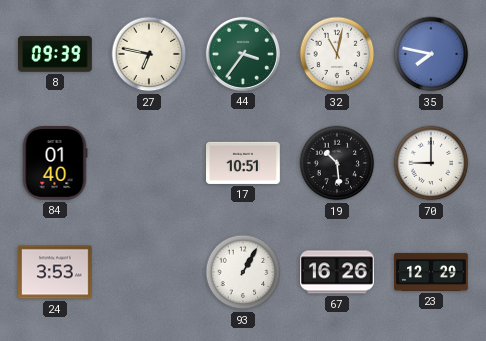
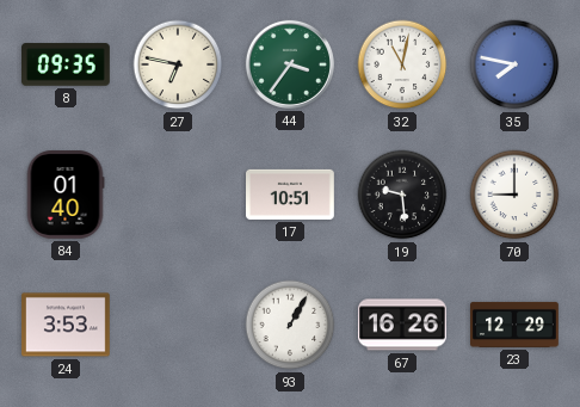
8: 09:39 -> 09:35 (67, 64)
19: 10:29 -> 9:29 (402, 195)
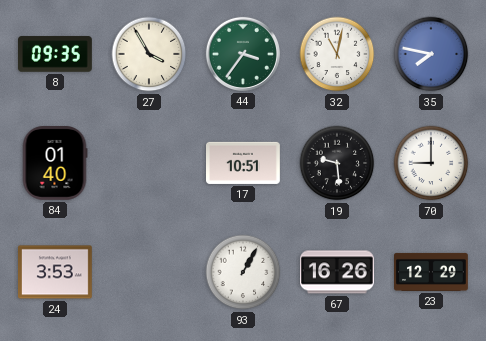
27: 6:47 -> 3:55 (149, 54)
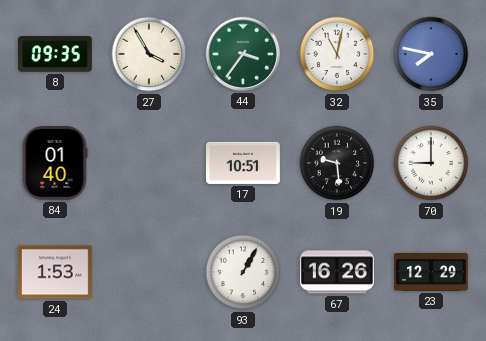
24: 3:53 -> 1:53 (56, 272)
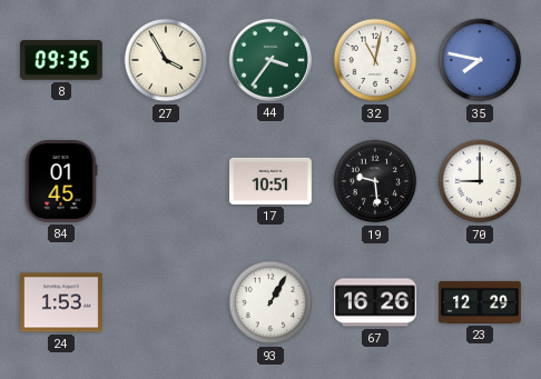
84: 01:40 -> 01:45 (61, 182)
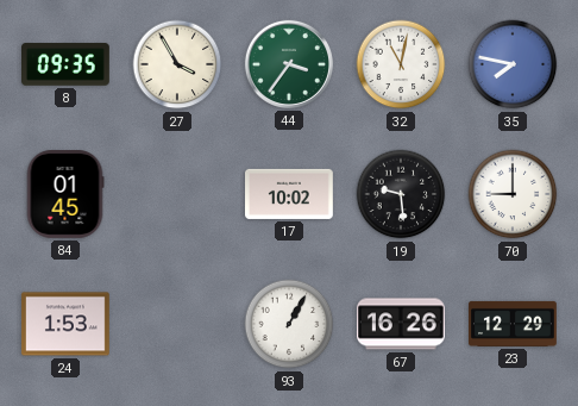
17: 10:51 -> 10:02 (290, 194)
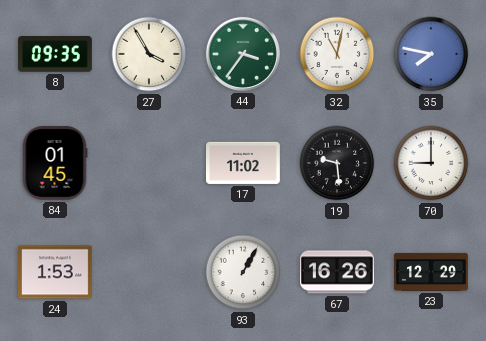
17: 10:02 -> 11:02 (244, 163)
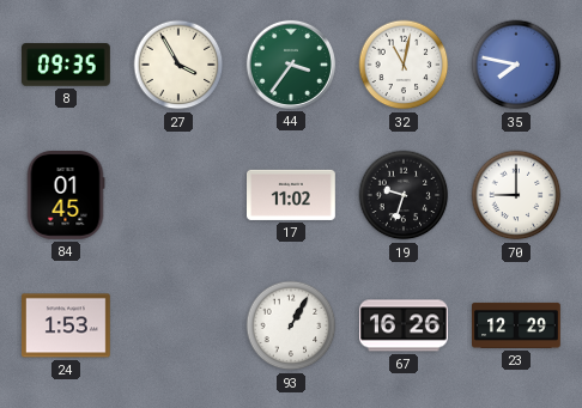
19: 9:29 -> 9:33 (404, 195)
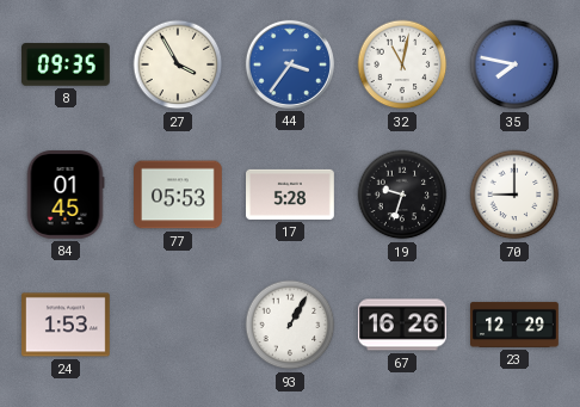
44 dial: green -> blue (290, 64)
77: none -> 05:53 (179, 195)
17: 11:02 -> 5:28 (291, 195)
